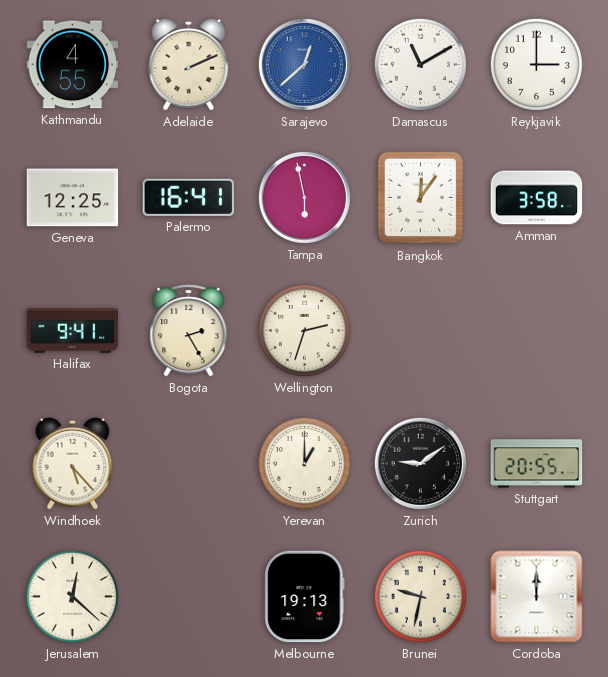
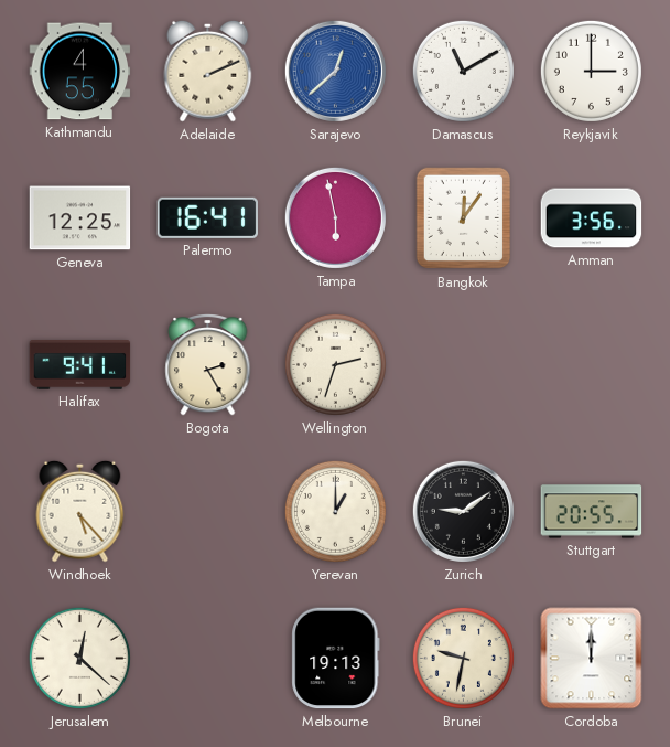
Amman: 3:58 -> 3:56 (592, 218)
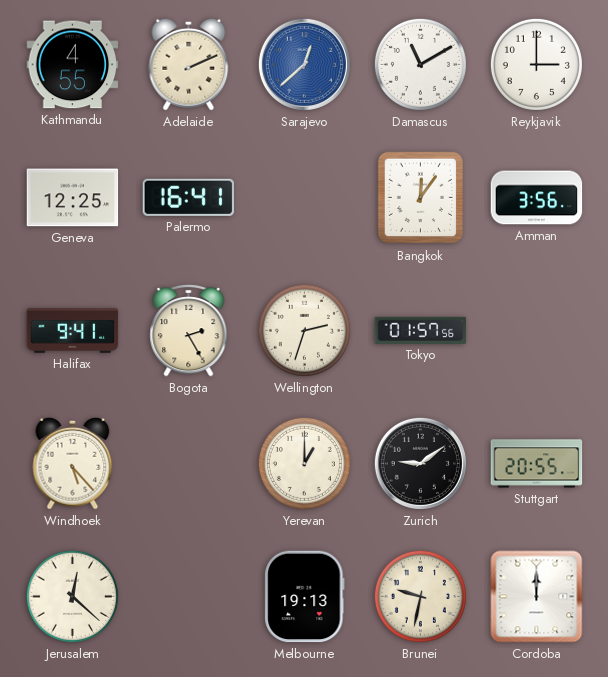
Tampa: 5:58 -> none (335, 217)
Tokyo: none -> 01:57 (421, 330)
